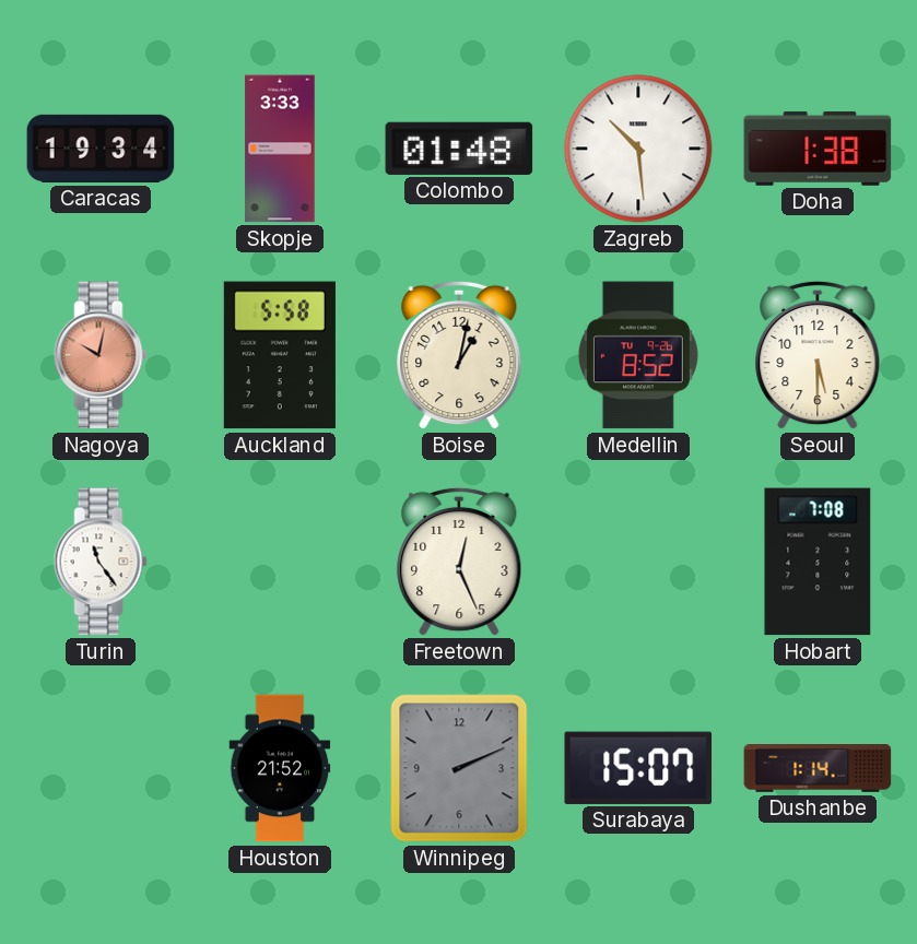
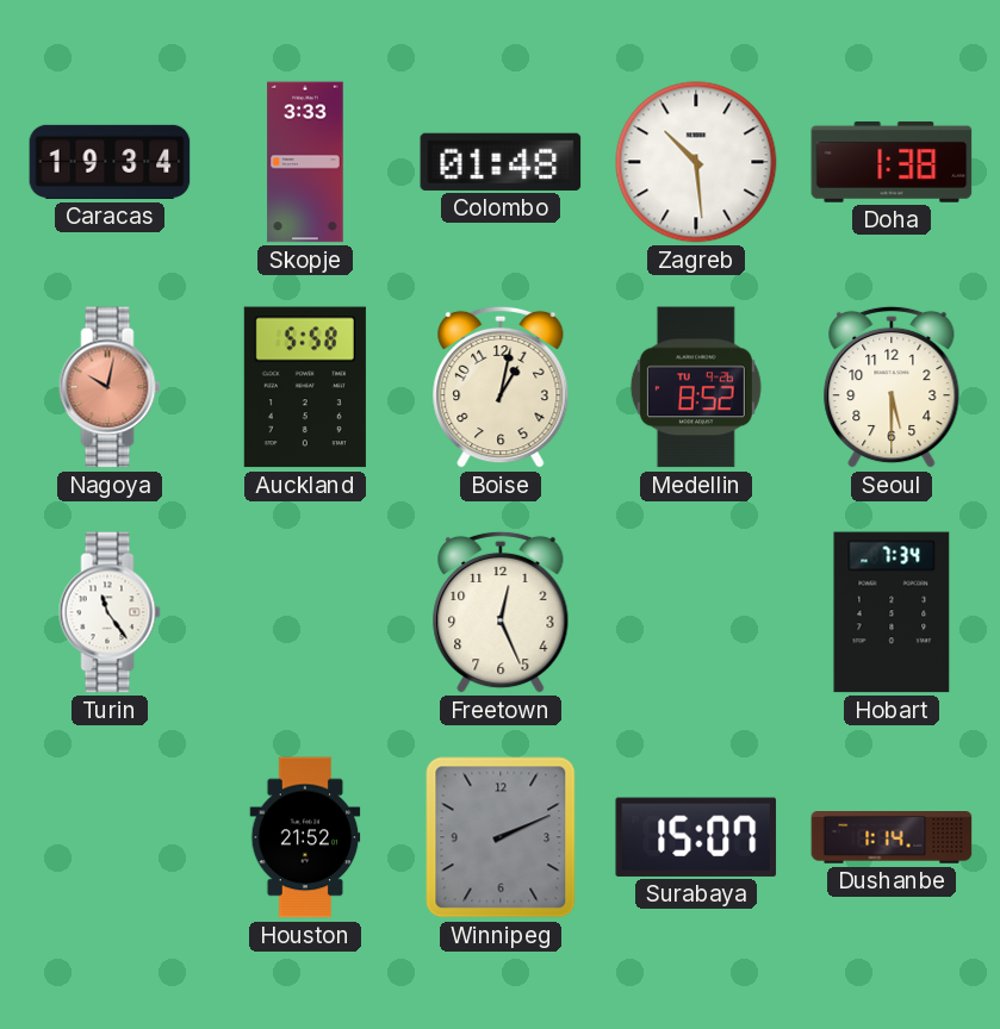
Hobart: 7:08 -> 7:34 (892, 612)
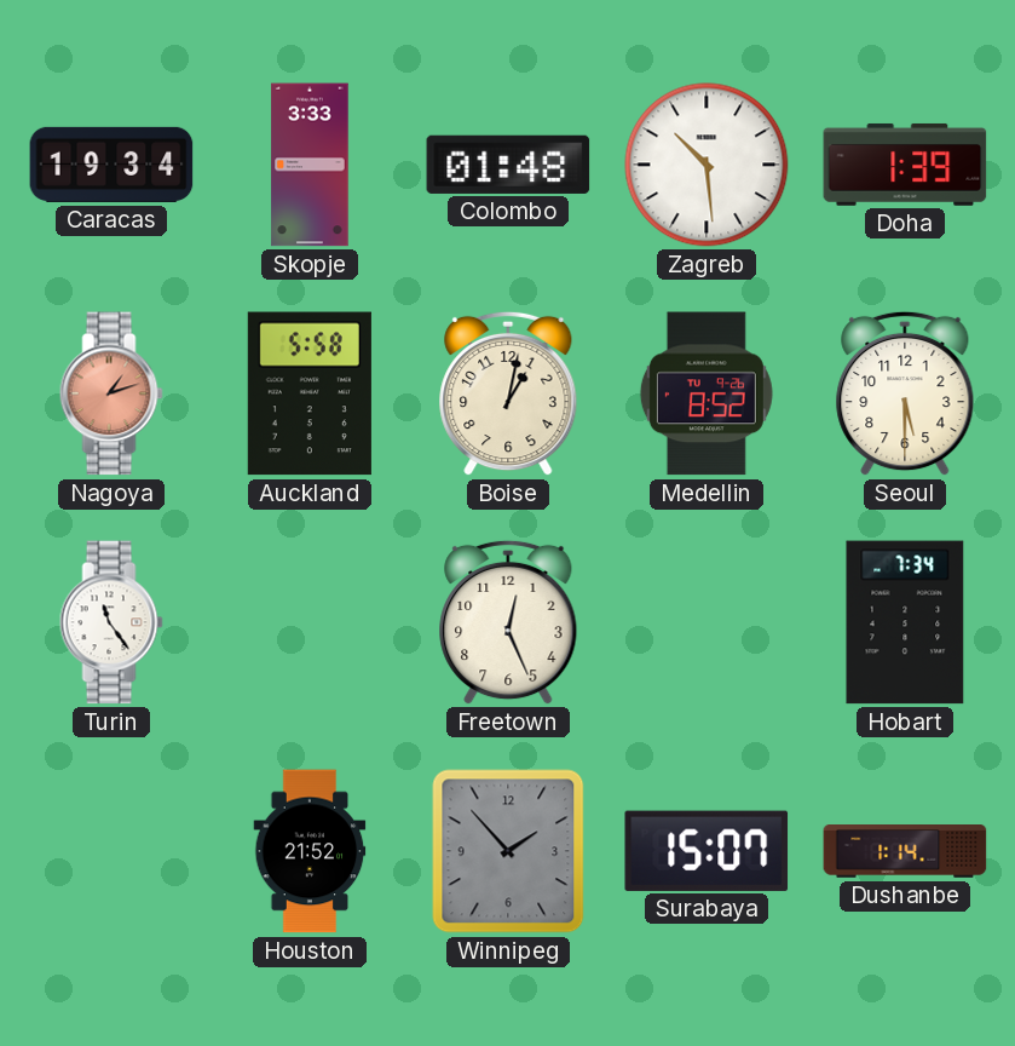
Doha: 1:38 -> 1:39 (905, 165)
Nagoya: 10:02 -> 1:12 (111, 393)
Winnipeg: 2:11 -> 1:53 (508, 851)
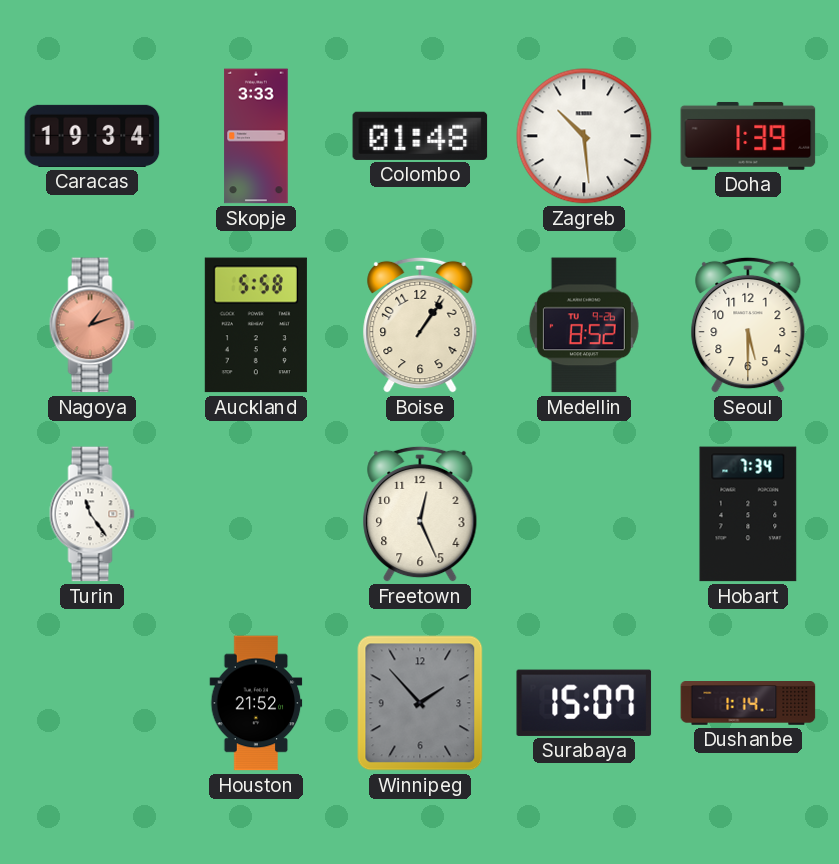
Boise: 1:02 -> 1:06 (420, 325)
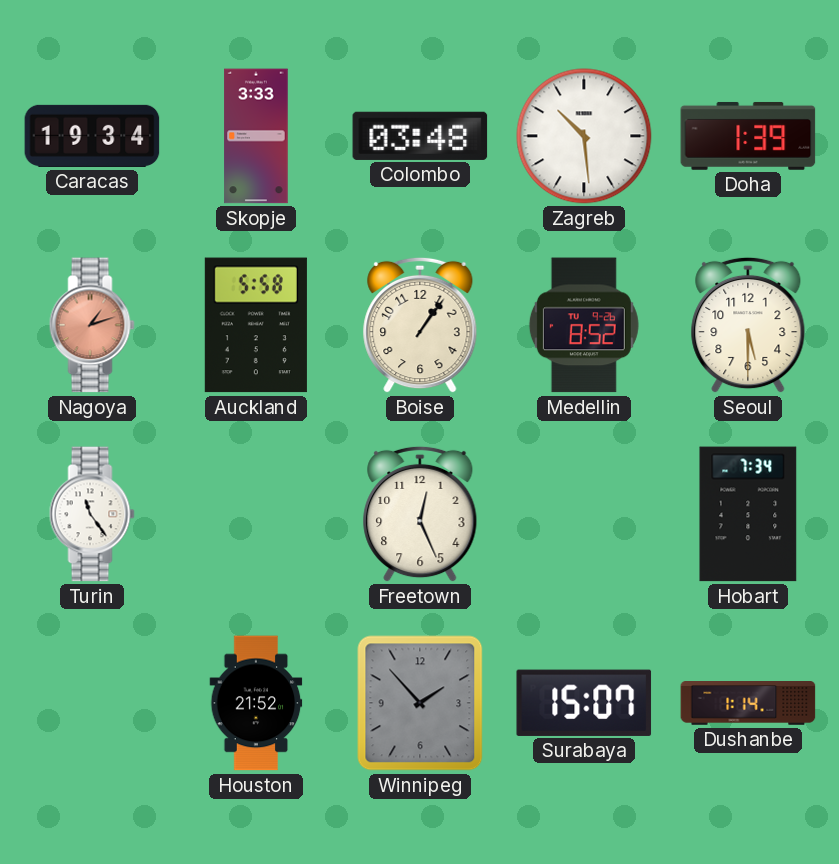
Colombo: 01:48 -> 03:48 (420, 136)
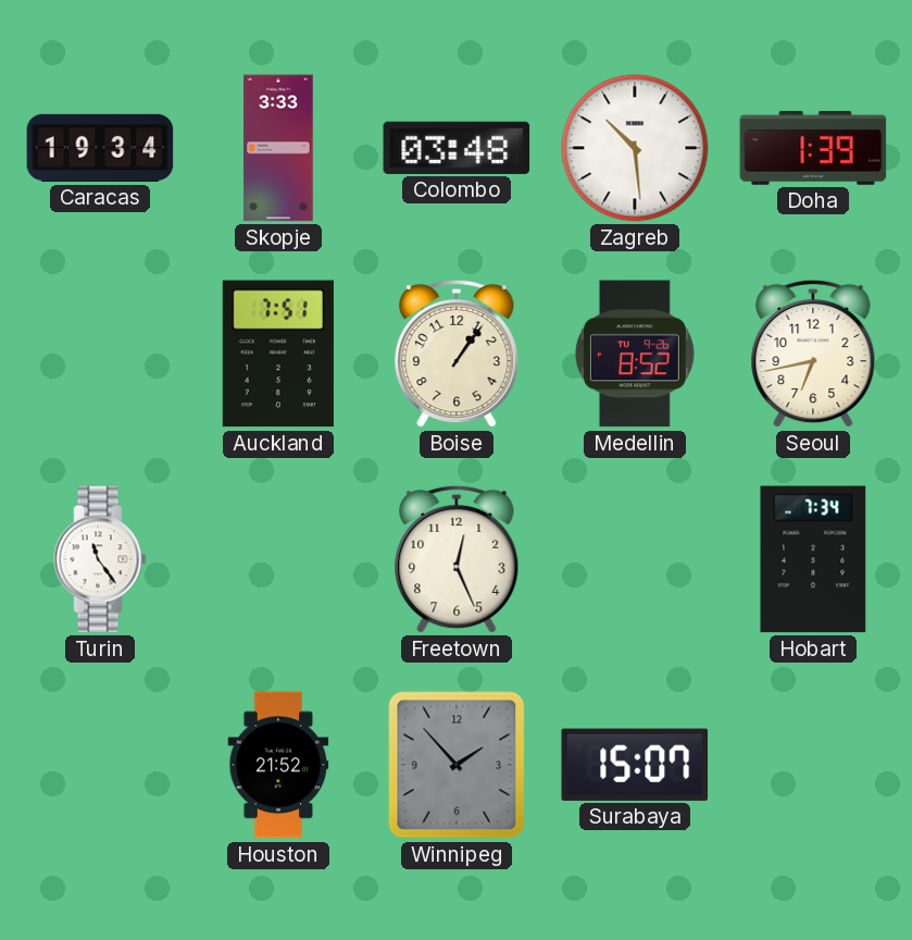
Nagoya: 1:12 -> none (92, 325)
Auckland: 5:58 -> 7:51 (278, 354)
Seoul: 5:30 -> 6:43 (813, 354)
Dushanbe: 1:14 -> none (748, 703)
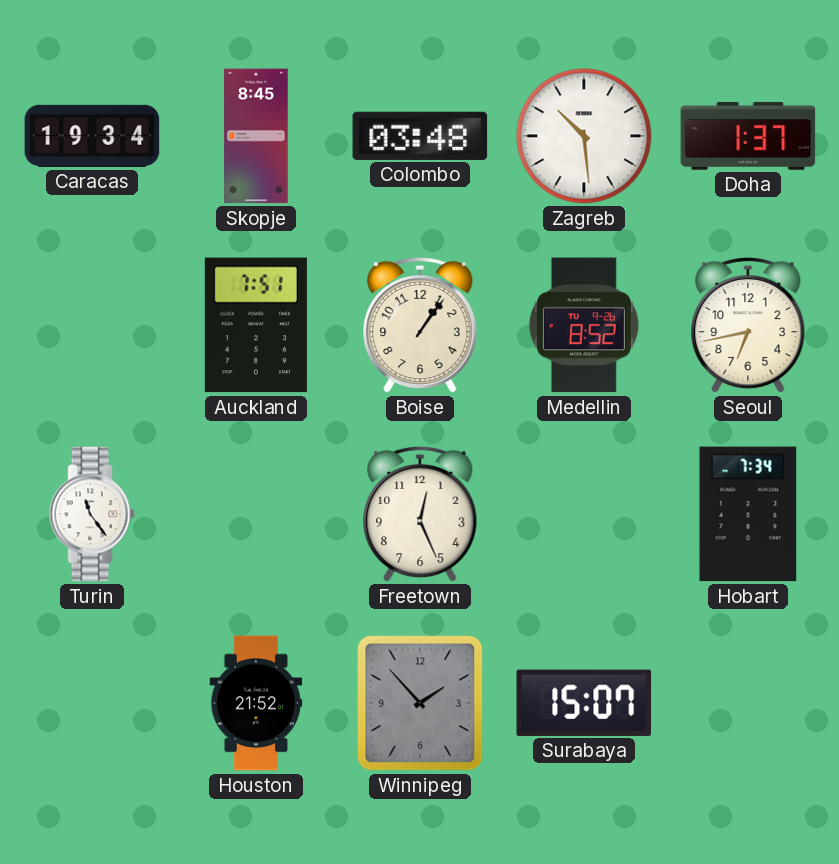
Skopje: 3:33 -> 8:45 (256, 136)
Doha: 1:39 -> 1:37 (748, 136)
